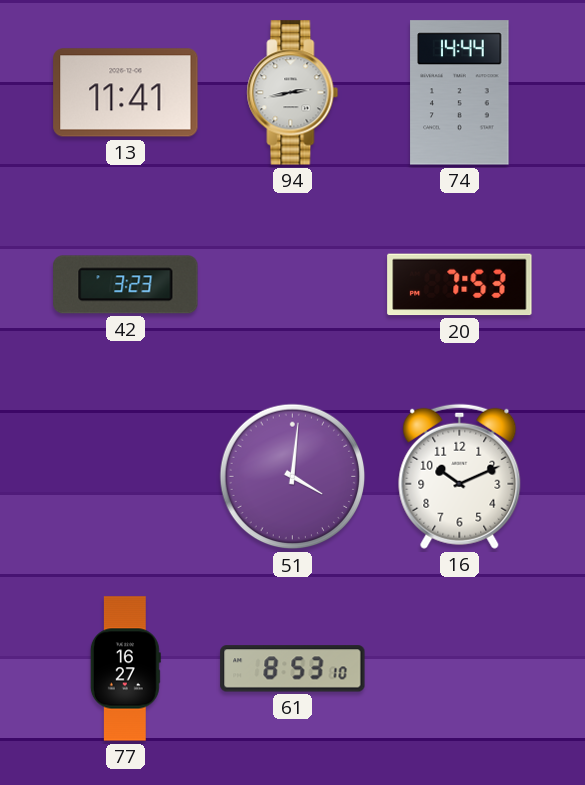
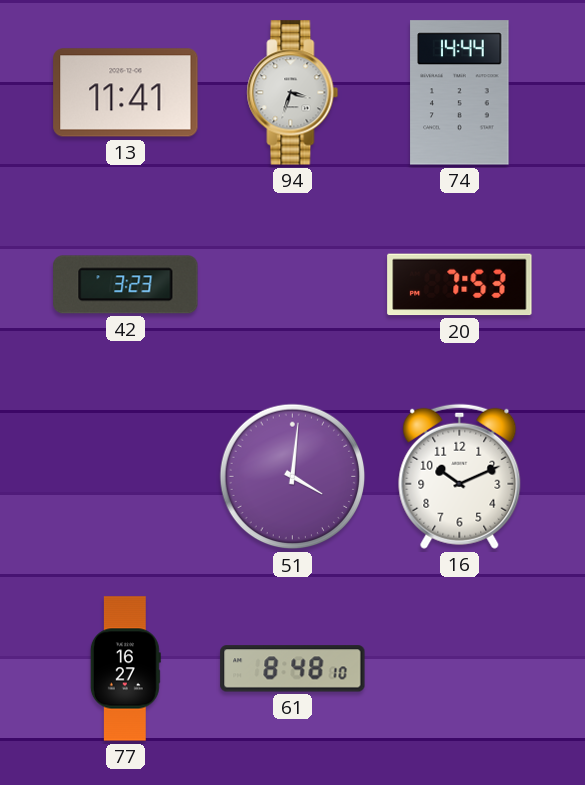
94: 2:43 -> 3:33 (293, 93)
61: 8:53 -> 8:48 (293, 669)
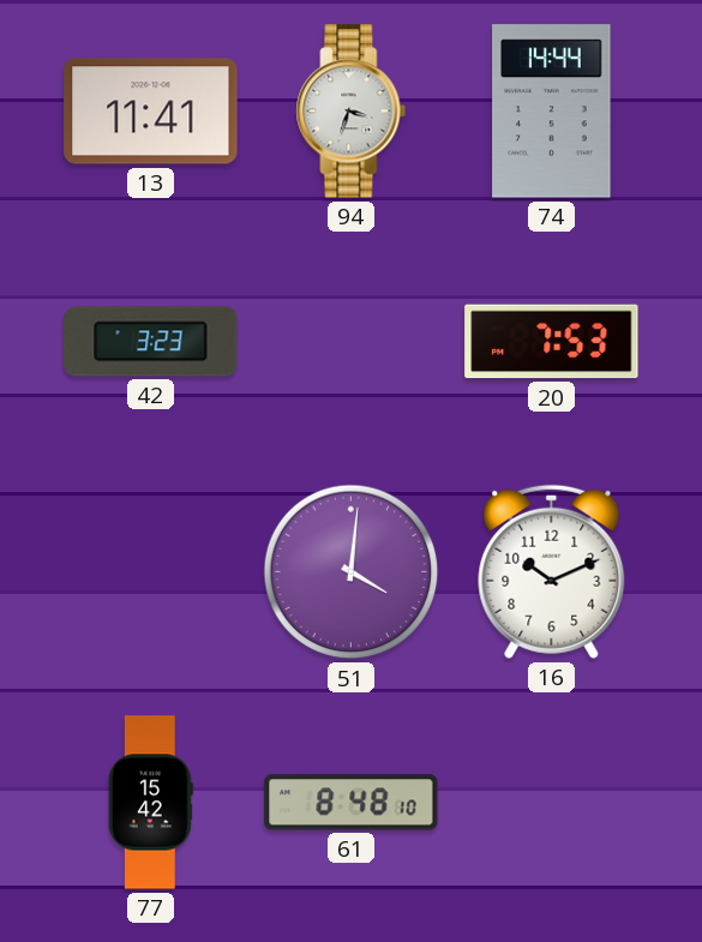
77: 16:27 -> 15:42 (150, 803)
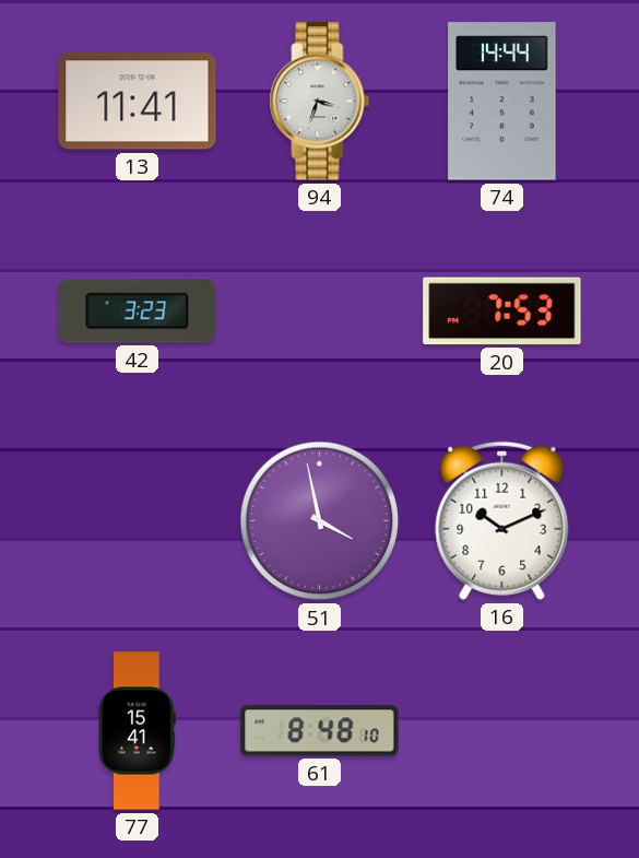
51: 4:01 -> 3:58 (320, 521)
77: 15:42 -> 15:41 (137, 731)
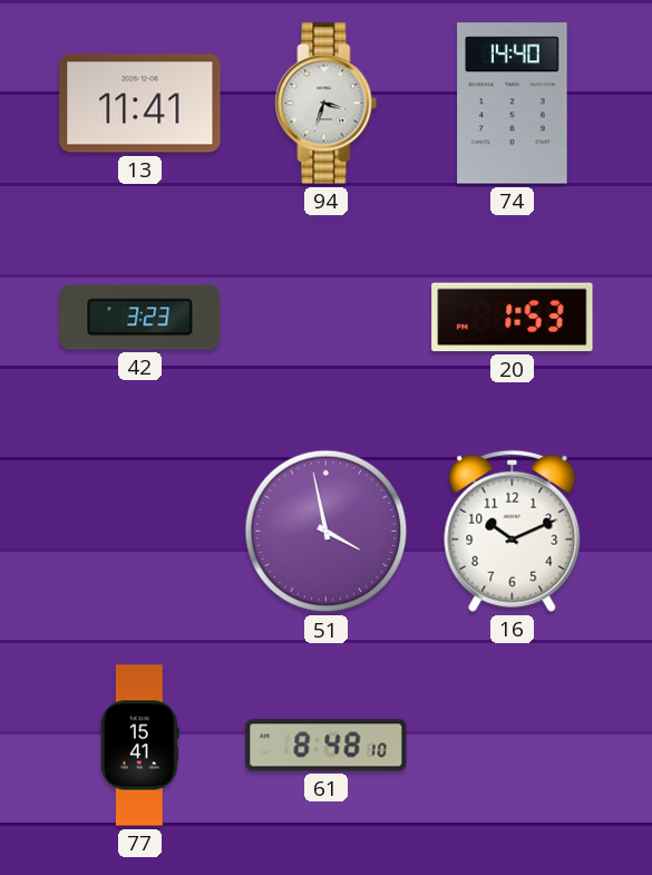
74: 14:44 -> 14:40 (513, 104)
20: 7:53 -> 1:53 (513, 318)
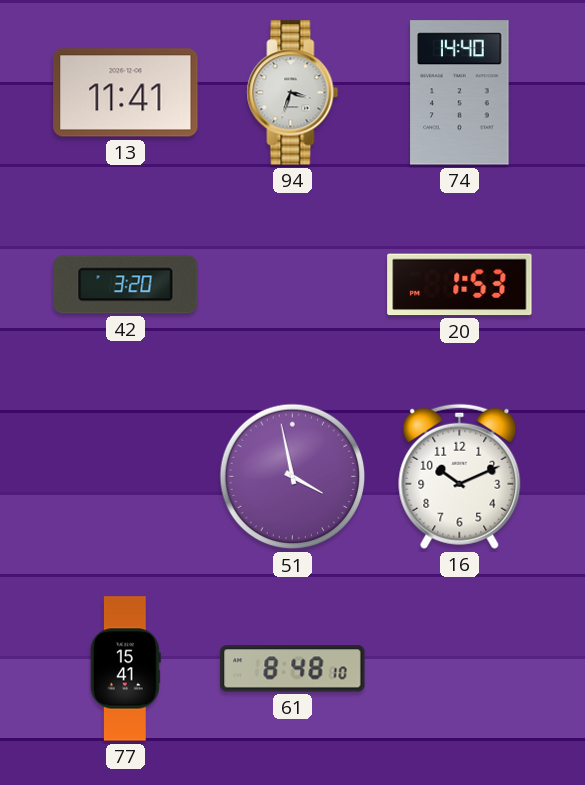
42: 3:23 -> 3:20 (126, 285)
